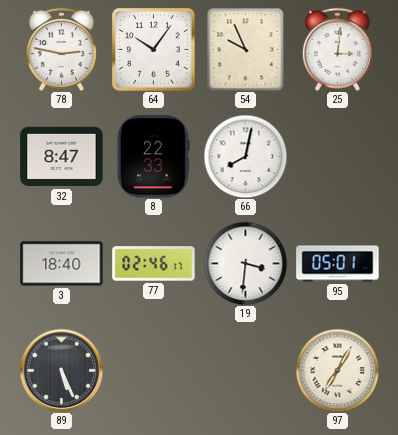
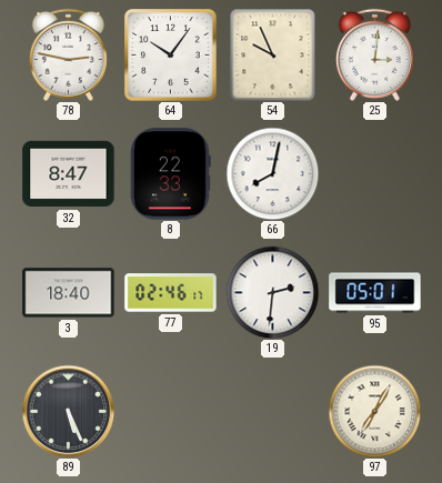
19: 3:31 -> 2:31 (272, 292)
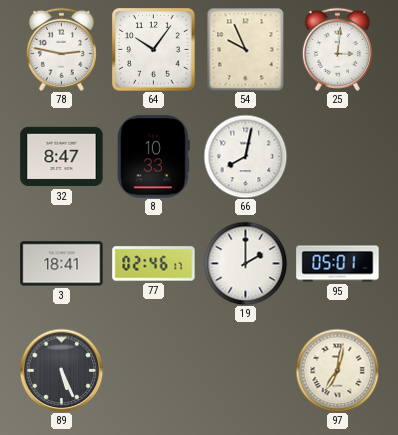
8: 22:33 -> 10:33 (154, 157)
3: 18:40 -> 18:41 (62, 264)
19: 2:31 -> 2:00 (245, 263)
97: 7:05 -> 7:02 (337, 370)
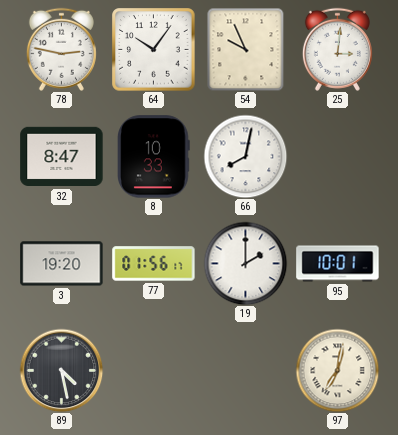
3: 18:41 -> 19:20 (62, 264)
77: 02:46 -> 01:56 (154, 264)
95: 05:01 -> 10:01 (338, 264)
89: 5:26 -> 4:28 (61, 370)
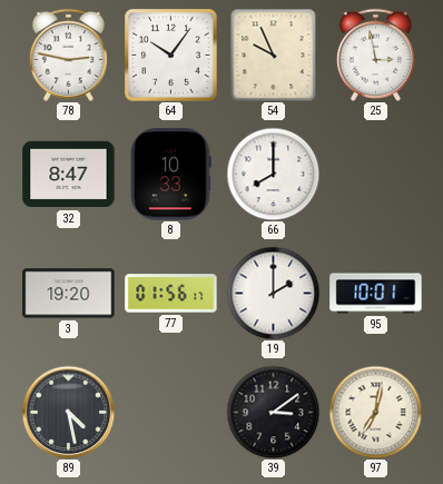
25: 3:01 -> 2:58 (375, 55)
66: 8:02 -> 8:00 (273, 174)
39: none -> 3:09 (273, 412)
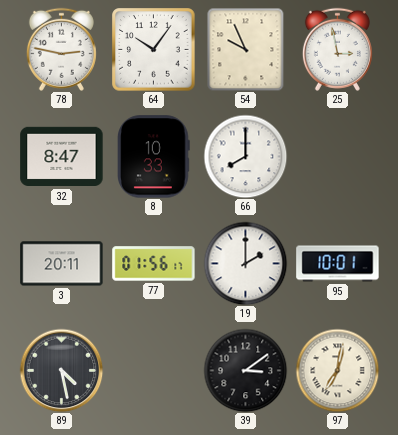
3: 19:20 -> 20:11 (62, 264)
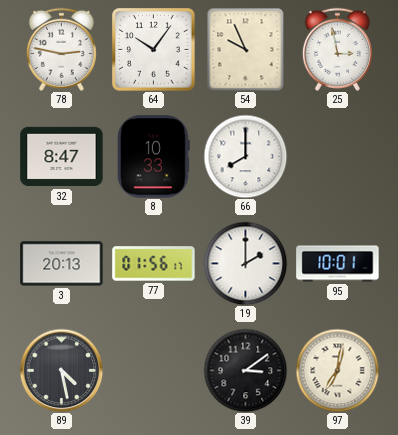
3: 20:11 -> 20:13 (62, 264)
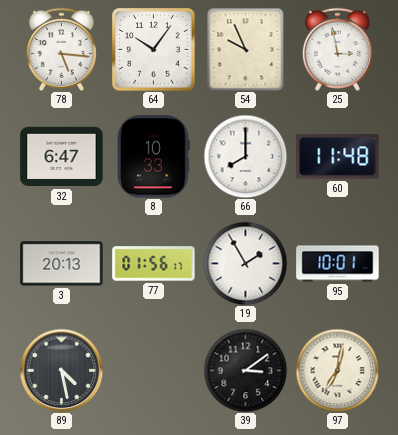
78: 2:47 -> 5:16 (61, 49)
32: 8:47 -> 6:47 (62, 157)
60: none -> 11:48 (338, 157)
19: 2:00 -> 1:55 (245, 263)
